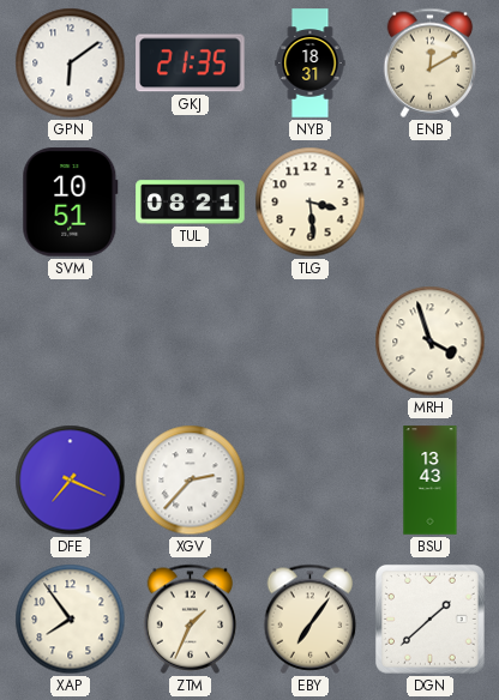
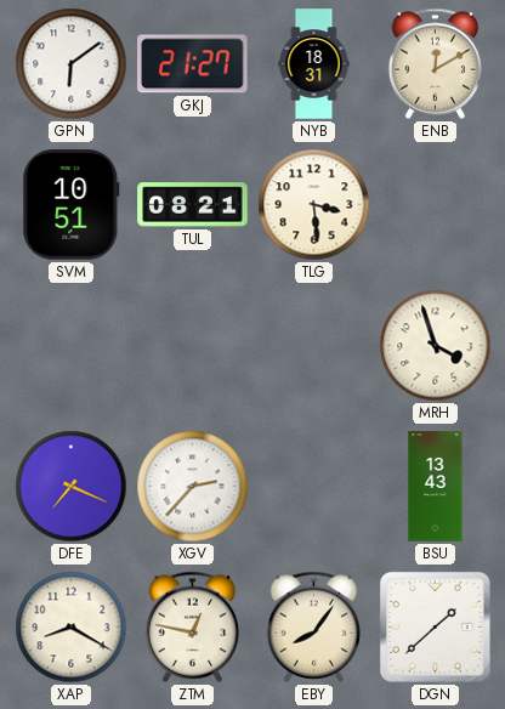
GKJ: 21:35 -> 21:27 (193, 64)
XAP: 7:54 -> 8:20 (72, 628)
ZTM: 1:34 -> 12:47 (193, 626)
EBY: 7:06 -> 8:06 (314, 626)
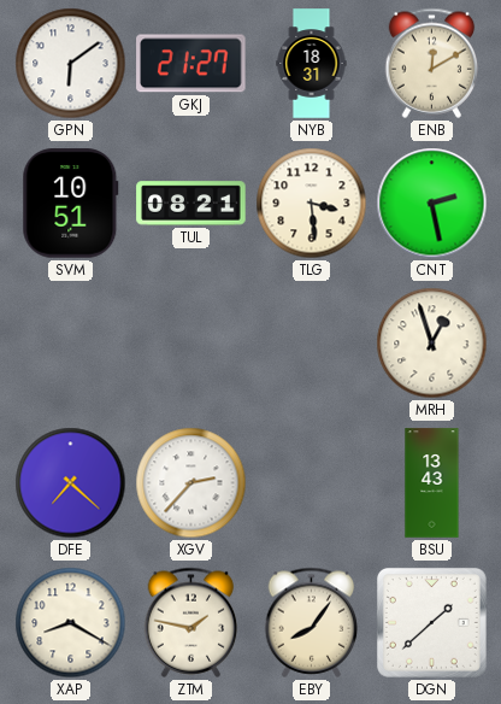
CNT: none -> 2:28 (432, 204)
MRH: 3:57 -> 12:57 (432, 344)
DFE: 7:19 -> 7:22 (71, 483)
ZTM: 12:47 -> 1:47 (191, 622)
